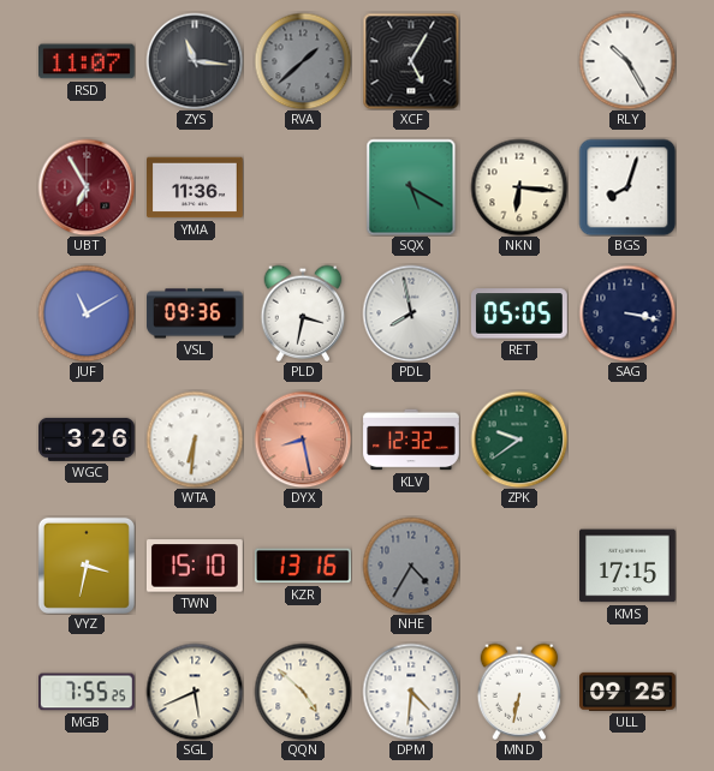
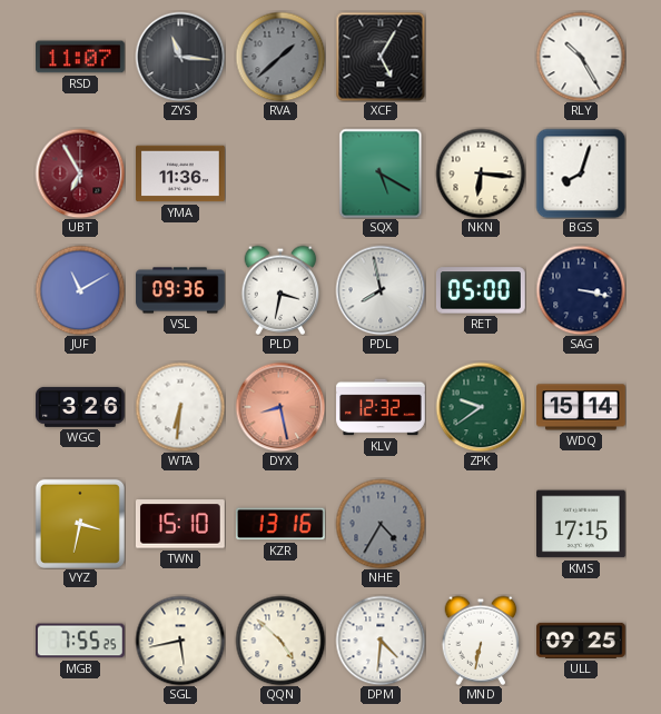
RET: 05:05 -> 05:00 (482, 290)
WDQ: none -> 15:14 (581, 407)
SGL: 5:41 -> 5:43 (180, 641)
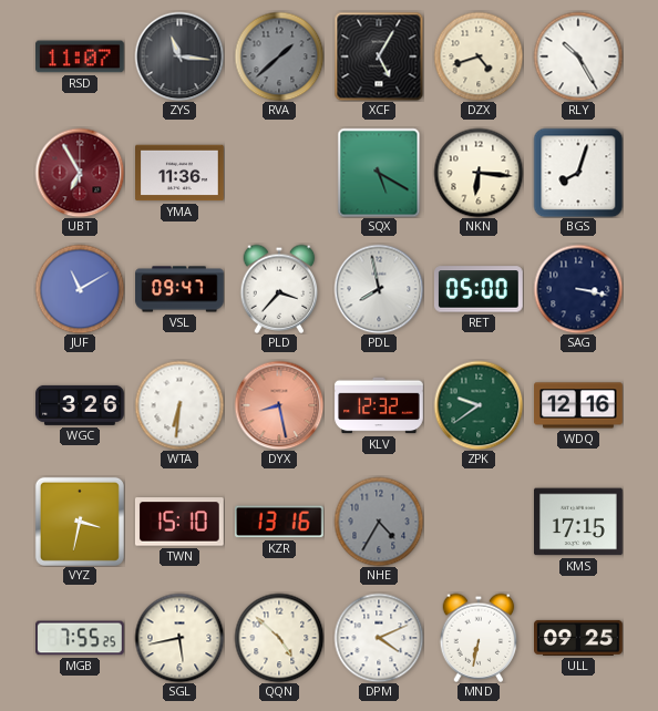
DZX: none -> 4:42 (479, 56)
VSL: 09:36 -> 09:47 (179, 289)
PLD: 3:32 -> 3:37 (279, 289)
WDQ: 15:14 -> 12:16 (578, 405)
DPM: 4:31 -> 4:11 (379, 638)
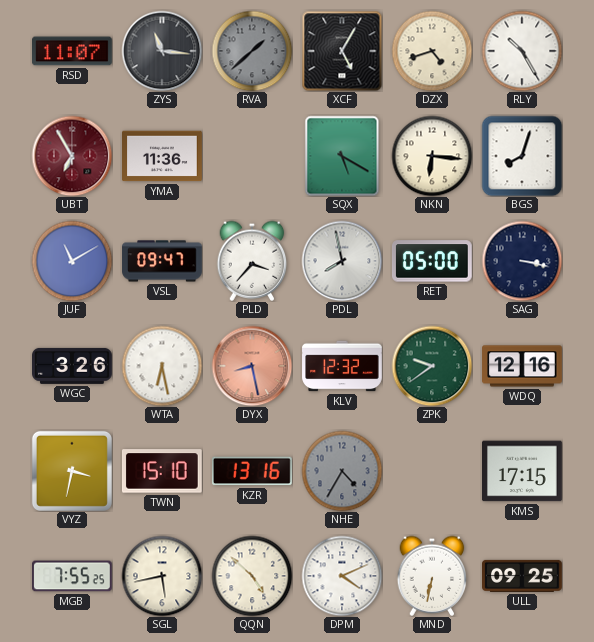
WTA: 6:31 -> 6:28 (162, 366)
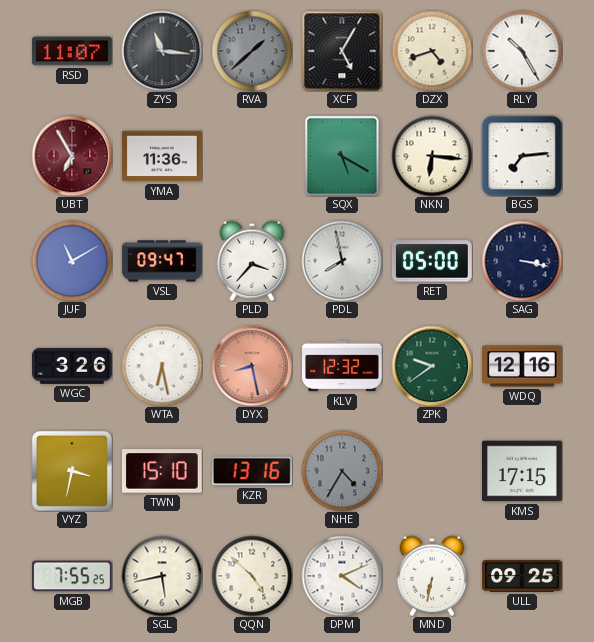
BGS: 8:03 -> 7:14 (522, 156)
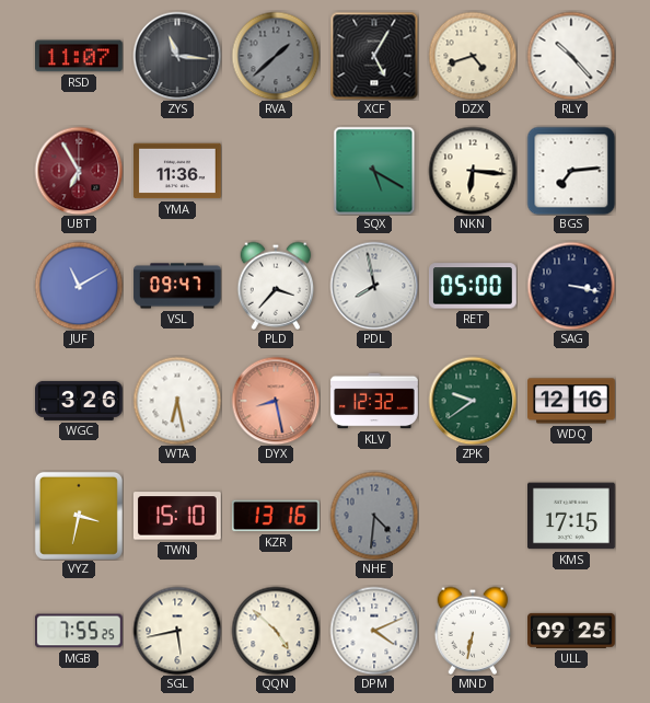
RLY: 10:25 -> 10:23 (571, 56)
NHE: 4:35 -> 4:31 (374, 516)
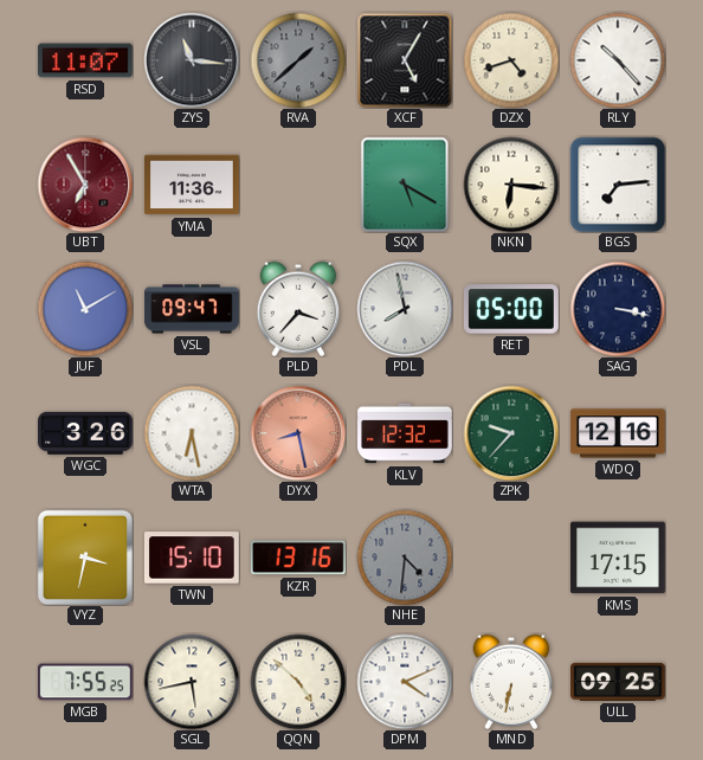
ZPK: 9:39 -> 9:37 (511, 433)
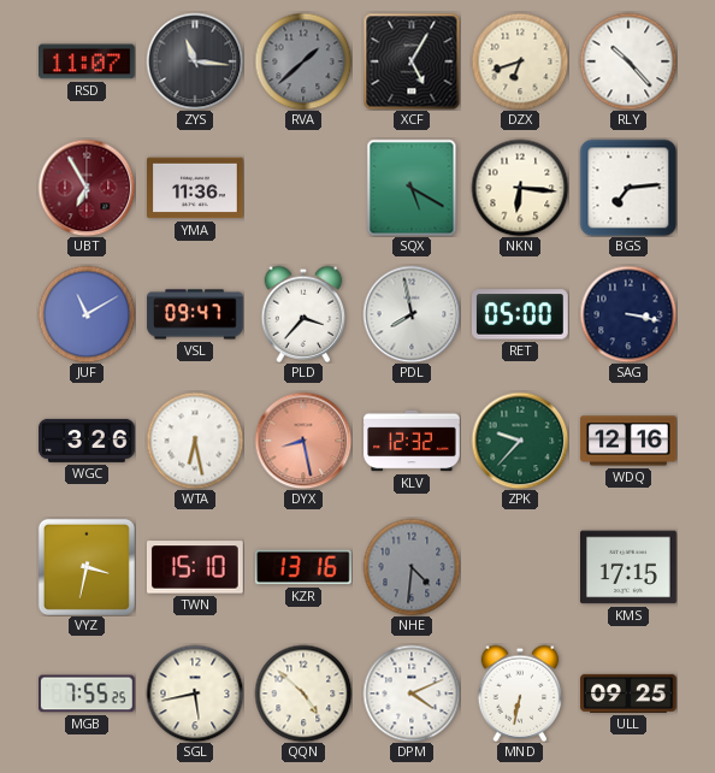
DZX: 4:42 -> 6:42 (520, 61)
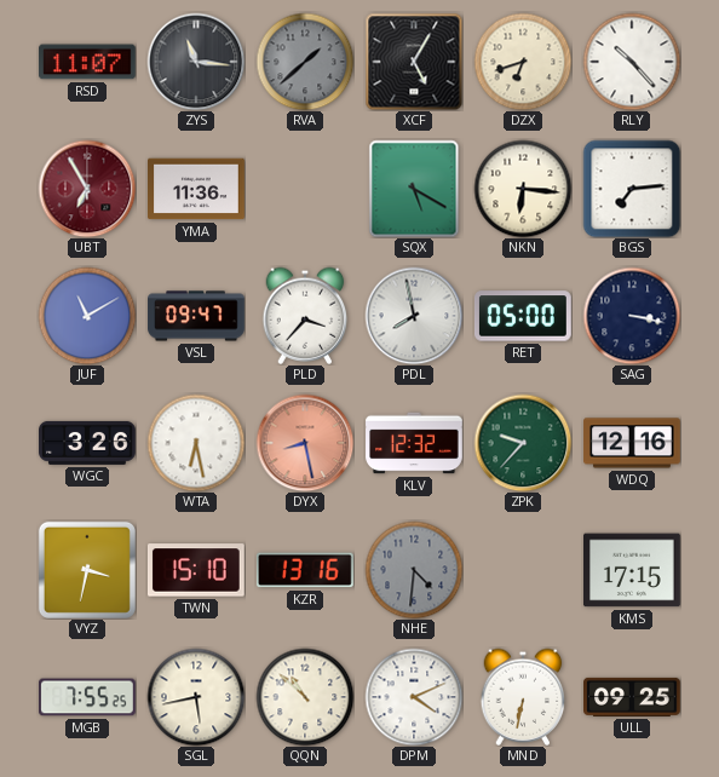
QQN: 4:52 -> 10:52 (305, 697)
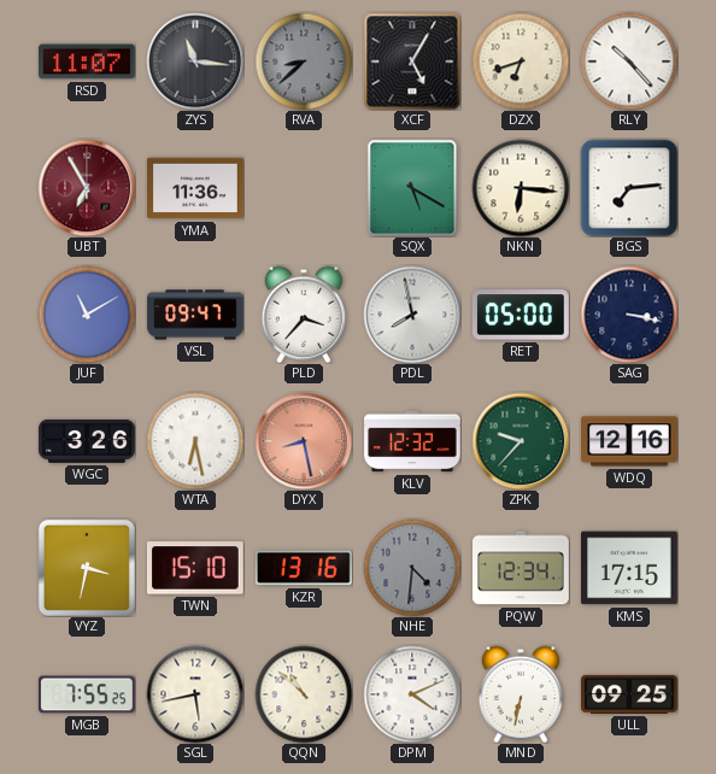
RVA: 1:38 -> 8:38 (304, 61)
PQW: none -> 12:34 (522, 568)
